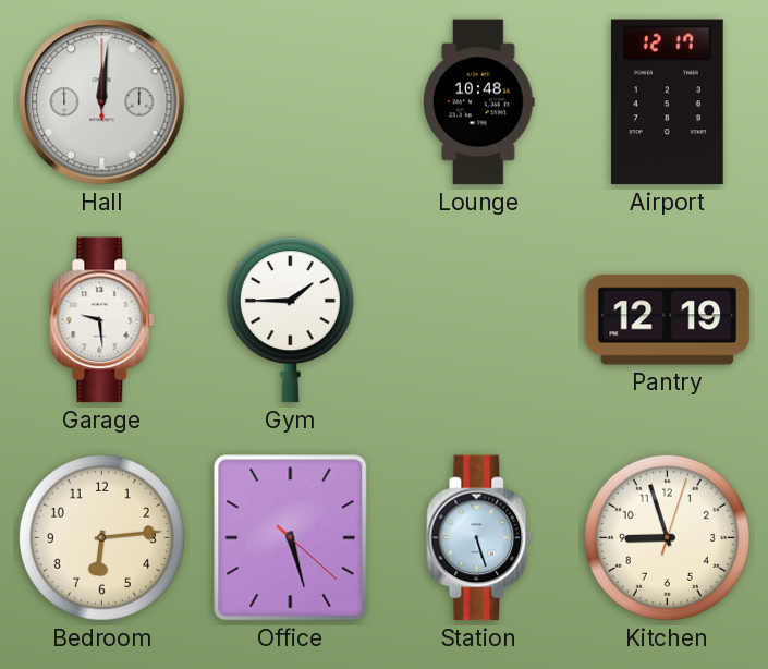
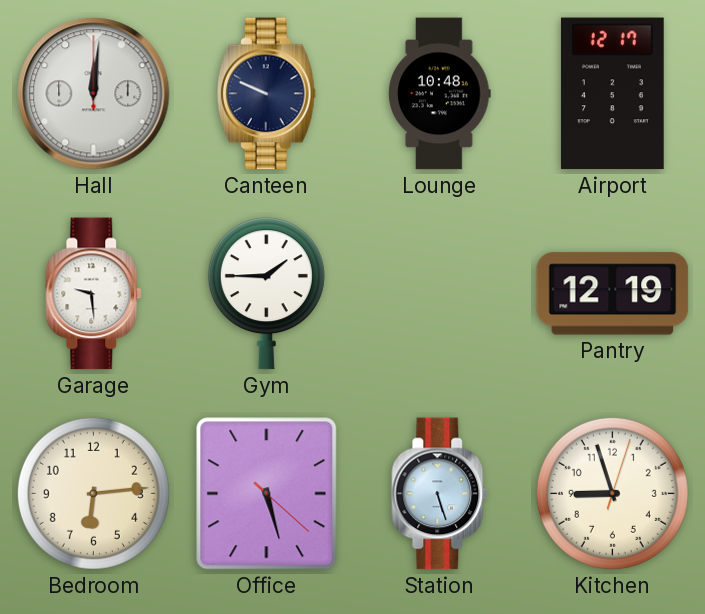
Canteen: none -> 9:49 (266, 94)
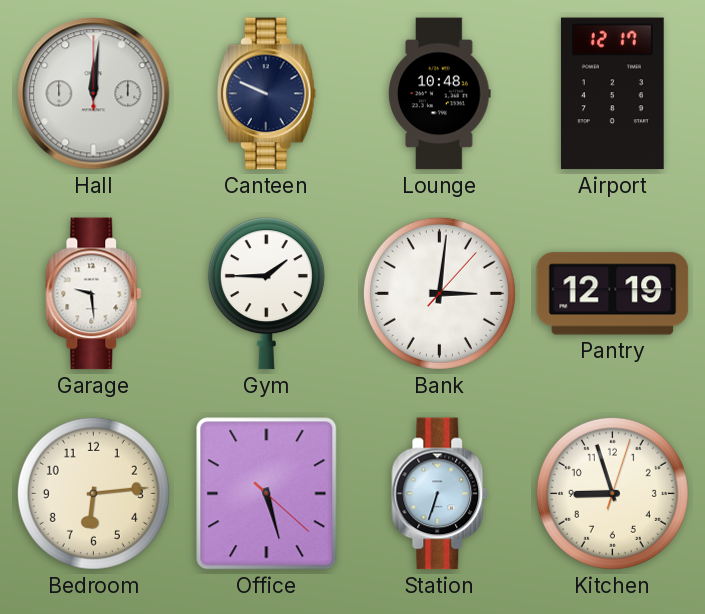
Bank: none -> 3:01 (439, 293)
Station: 5:27 -> 6:33 (440, 494)
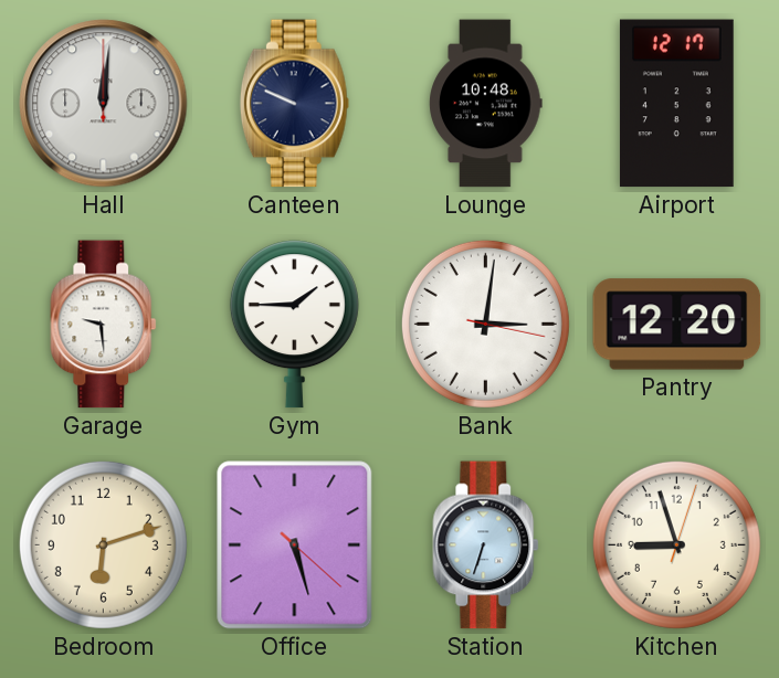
Bank: 3:01:07 -> 3:01:17 (485, 324)
Pantry: 12:19 -> 12:20 (677, 325)
Bedroom: 6:14 -> 6:12 (103, 544)
